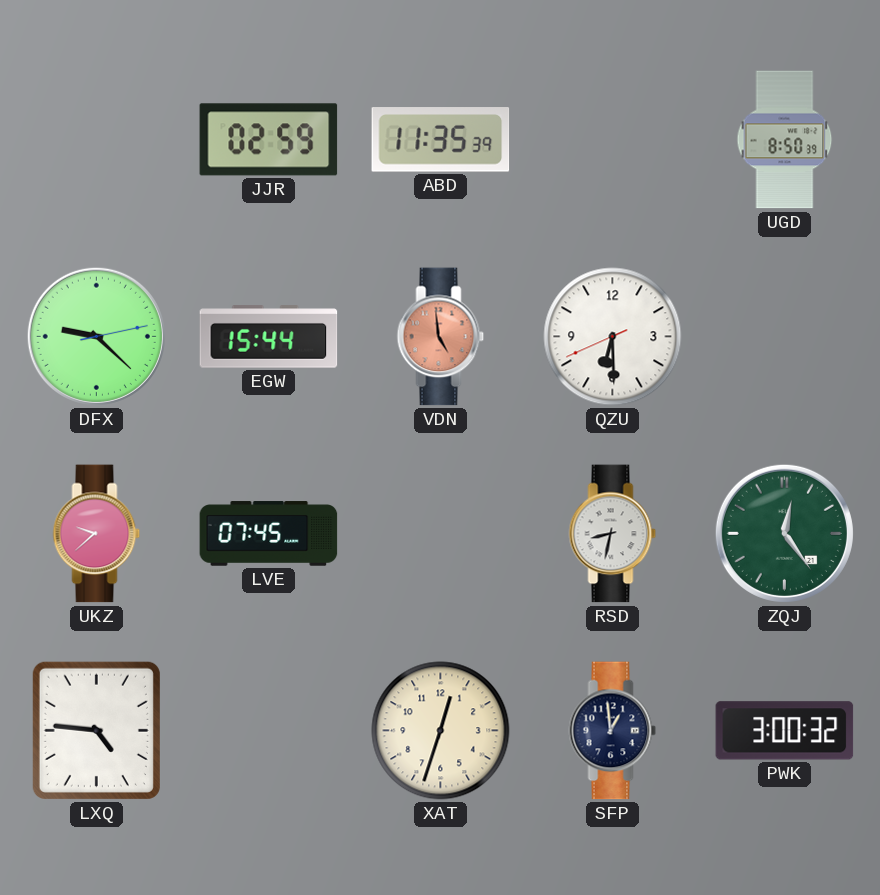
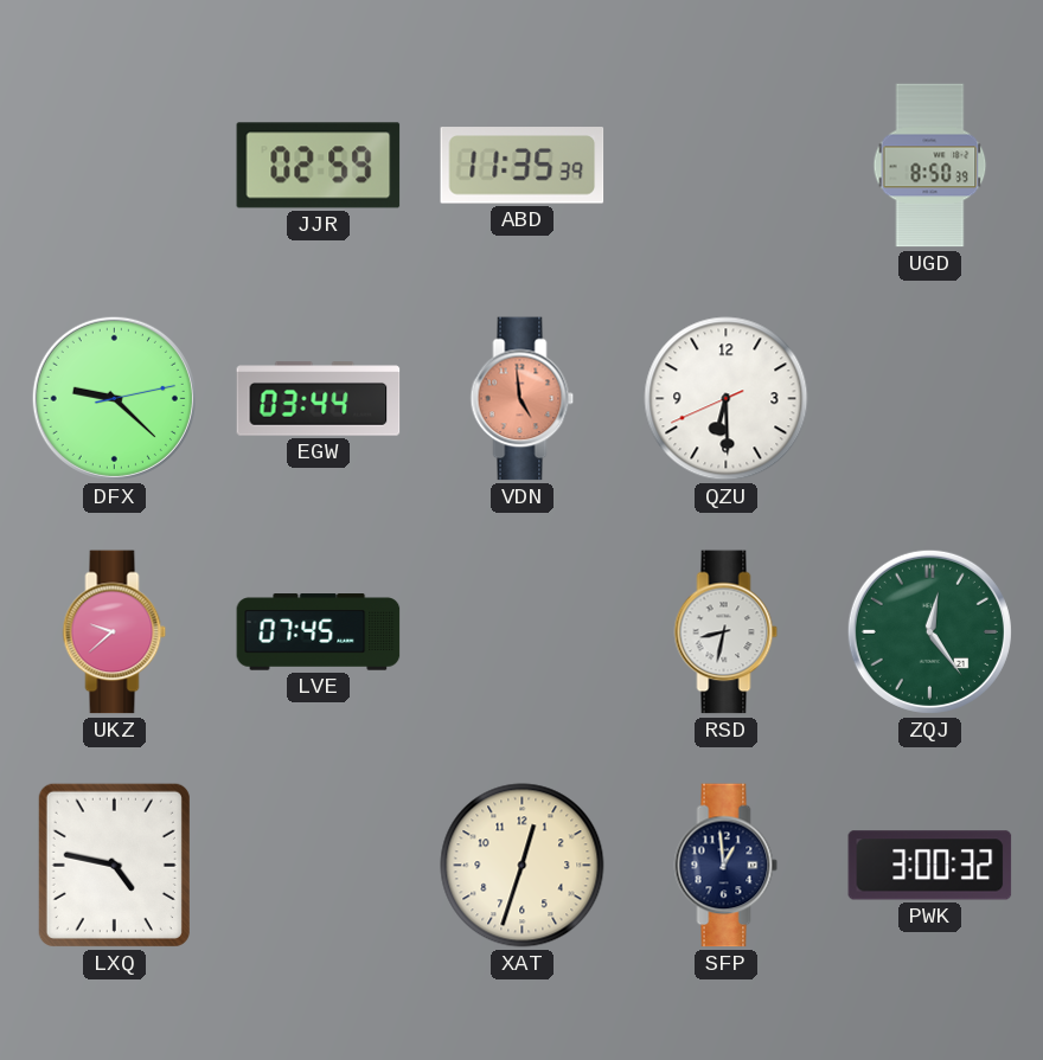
EGW: 15:44 -> 03:44 (319, 399)
LXQ: 4:46 -> 4:47 (114, 865)
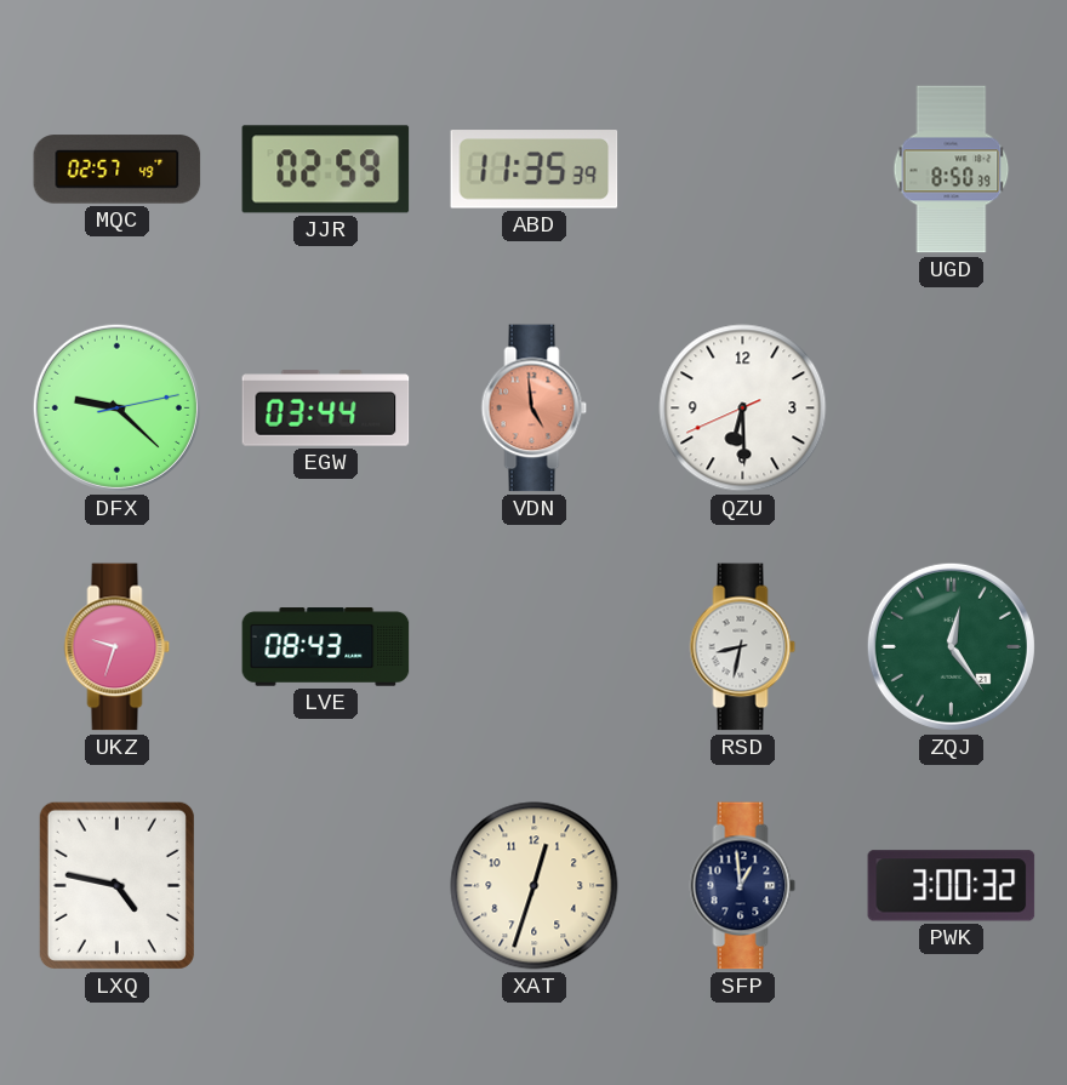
MQC: none -> 02:57 (118, 170)
UKZ: 9:38 -> 9:33 (118, 647)
LVE: 07:45 -> 08:43 (326, 647)
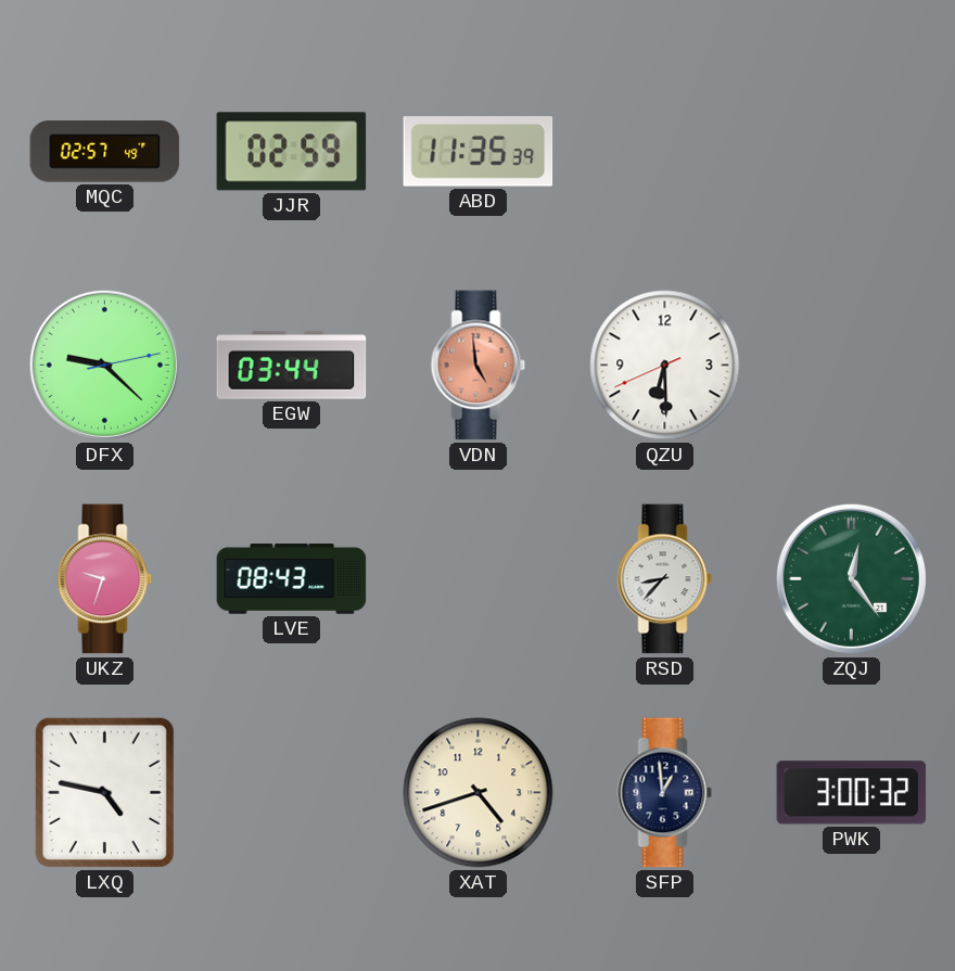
UGD: 8:50 -> none (952, 170)
RSD: 8:32 -> 8:37 (665, 579)
XAT: 12:33 -> 4:42 (479, 793)
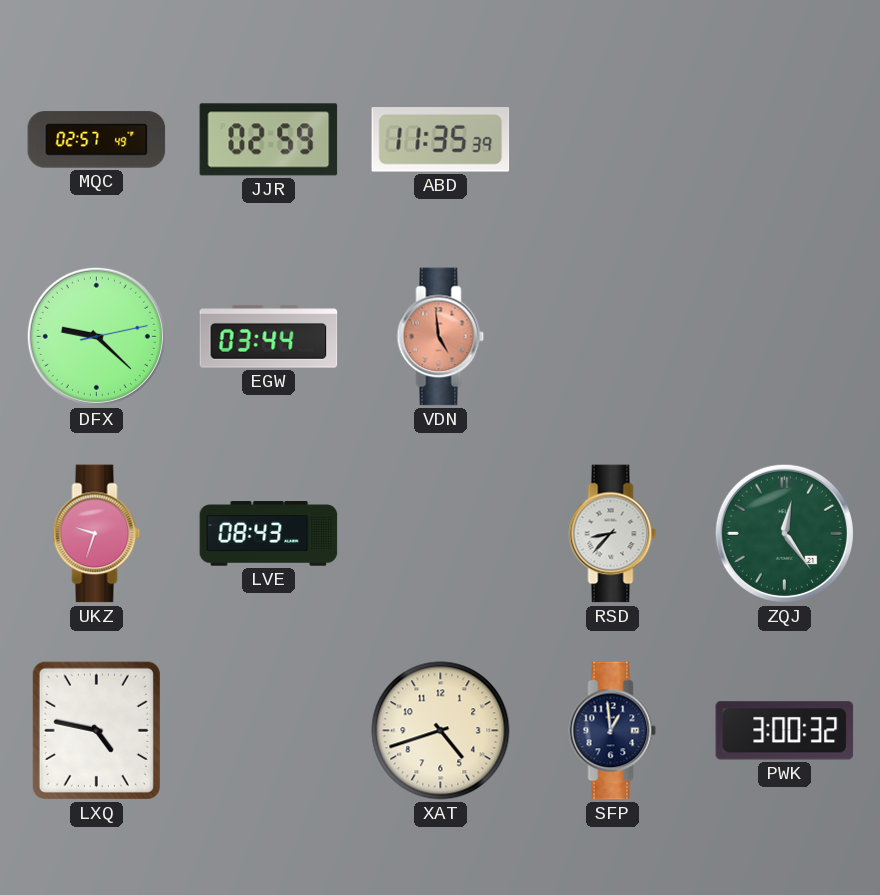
QZU: 6:29 -> none (665, 366)
